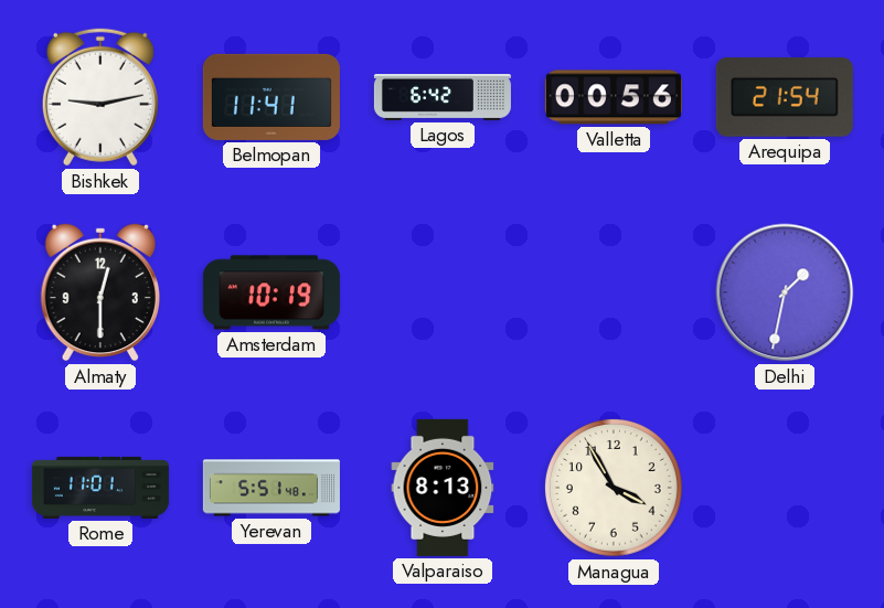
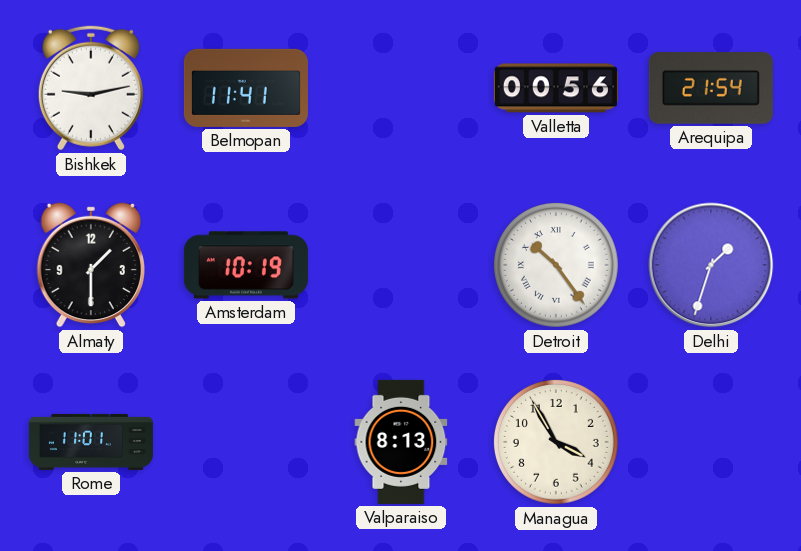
Lagos: 6:42 -> none (443, 98)
Almaty: 12:30 -> 1:30 (90, 265)
Detroit: none -> 10:24 (557, 266)
Delhi: 1:32 -> 1:33 (711, 265)
Yerevan: 5:51 -> none (271, 488)
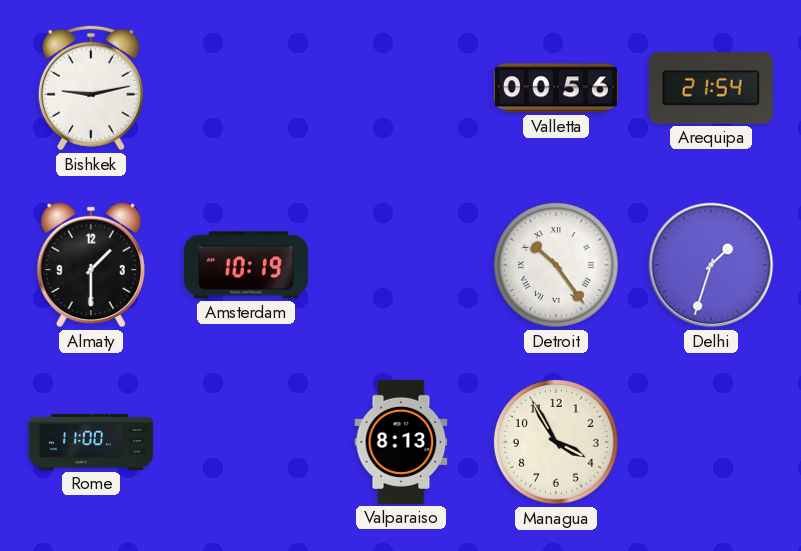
Belmopan: 11:41 -> none (246, 88)
Rome: 11:01 -> 11:00 (91, 442)
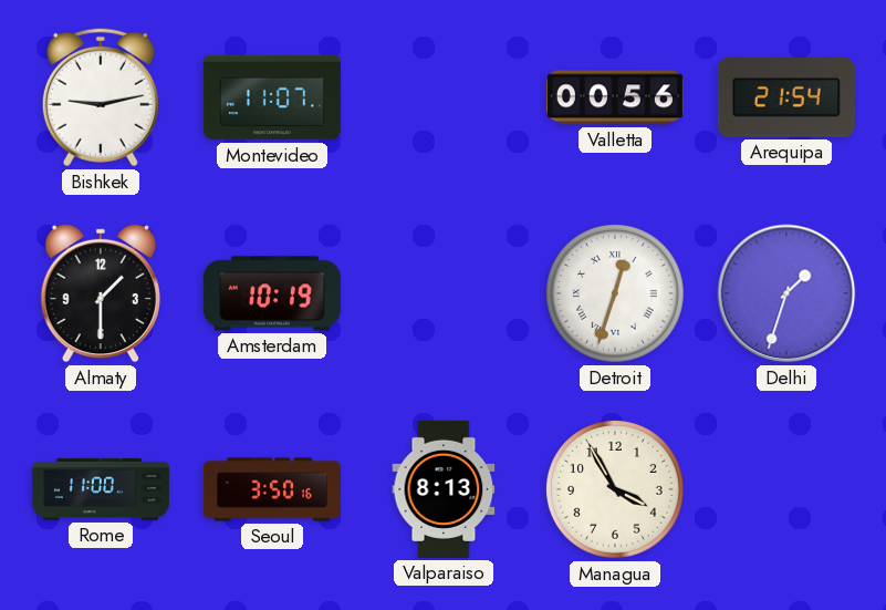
Montevideo: none -> 11:07 (272, 97)
Detroit: 10:24 -> 12:33 (616, 294)
Seoul: none -> 3:50 (272, 489)
